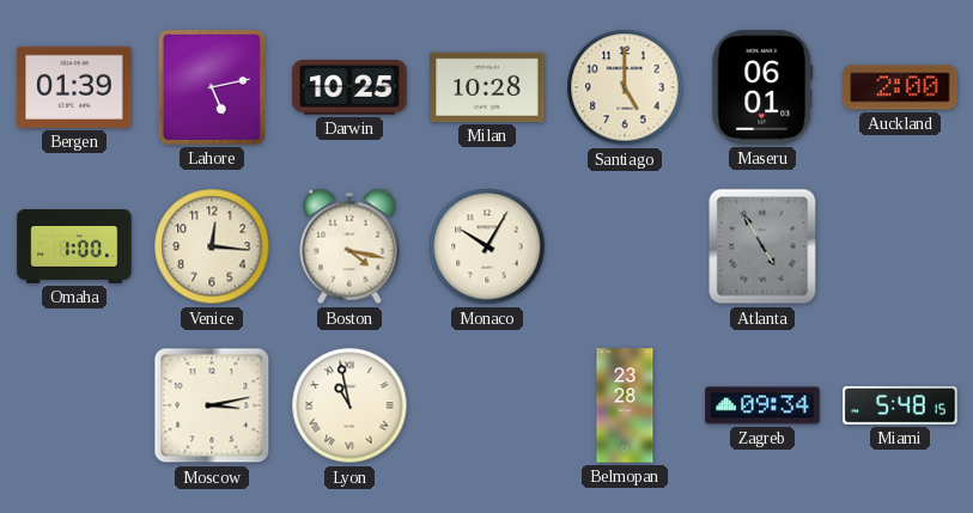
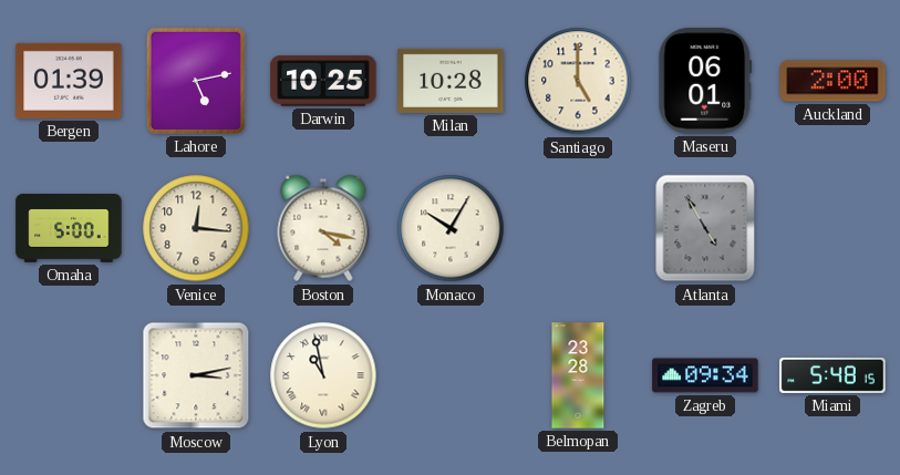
Omaha: 1:00 -> 5:00 (69, 229)
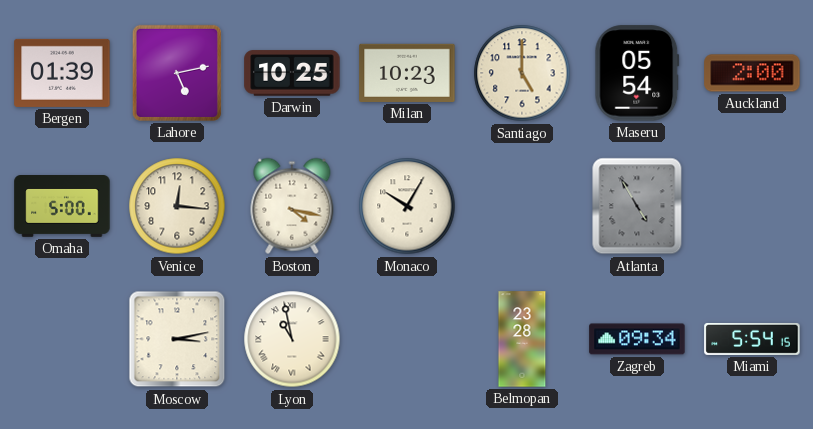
Milan: 10:28 -> 10:23 (407, 73)
Maseru: 06:01 -> 05:54 (637, 73)
Miami: 5:48 -> 5:54 (752, 339)
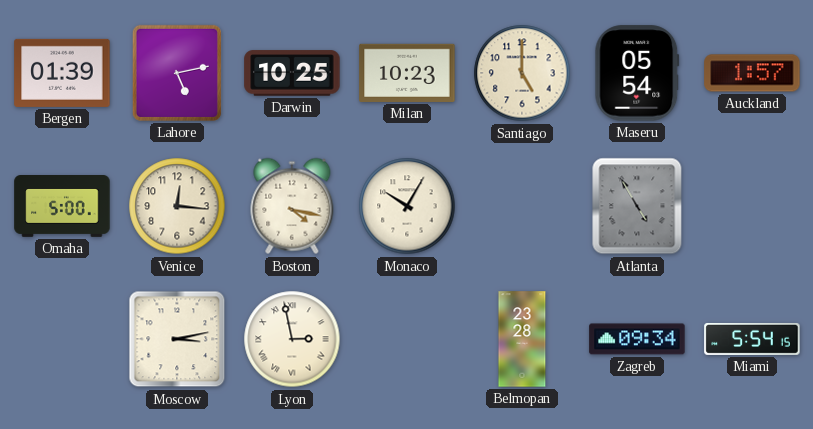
Auckland: 2:00 -> 1:57 (752, 73)
Lyon: 10:58 -> 2:58 (292, 339)
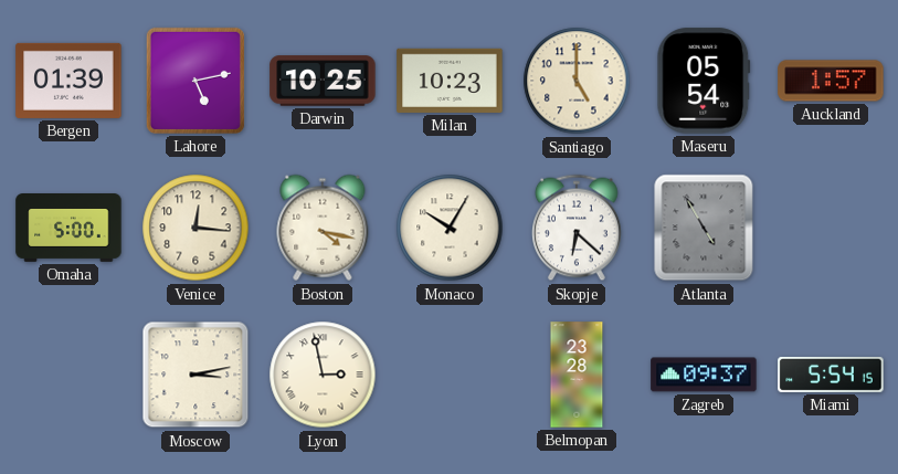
Skopje: none -> 6:22 (578, 228)
Zagreb: 09:34 -> 09:37 (704, 375)
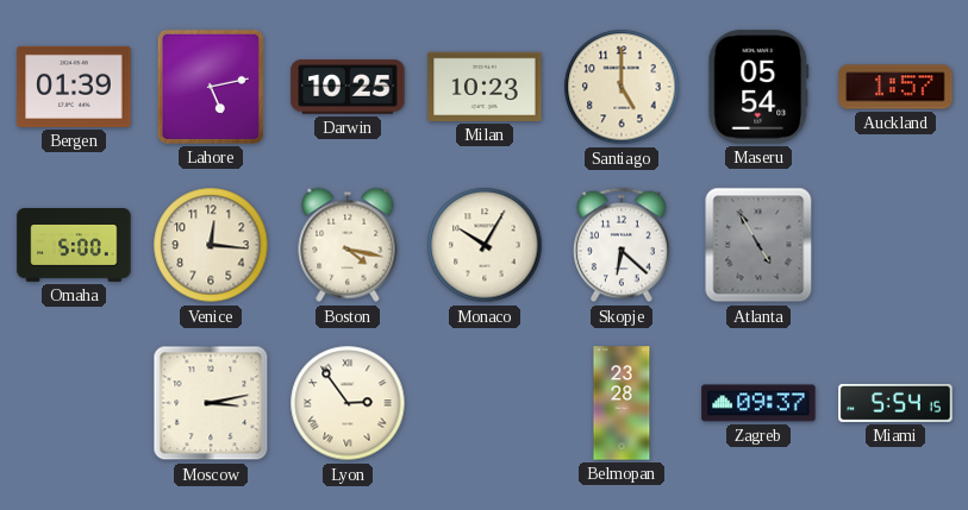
Lyon: 2:58 -> 2:54 (348, 403)
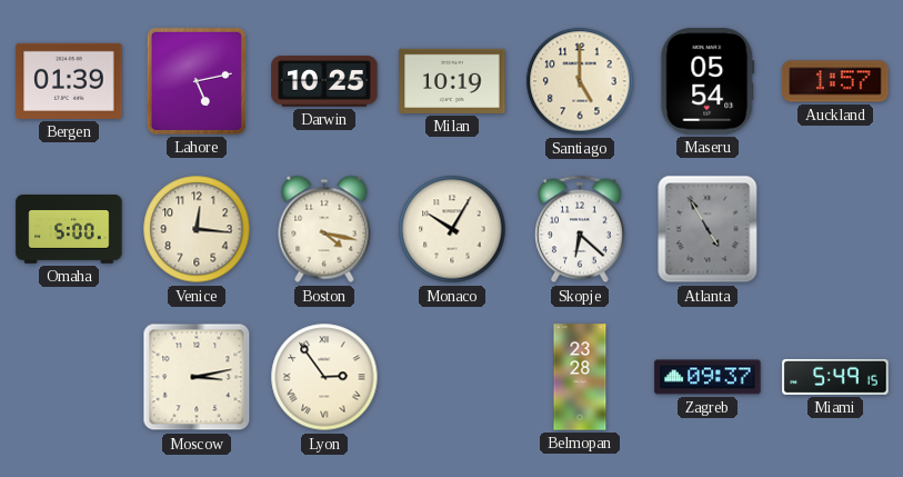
Milan: 10:23 -> 10:19 (452, 81)
Miami: 5:54 -> 5:49 (835, 377)
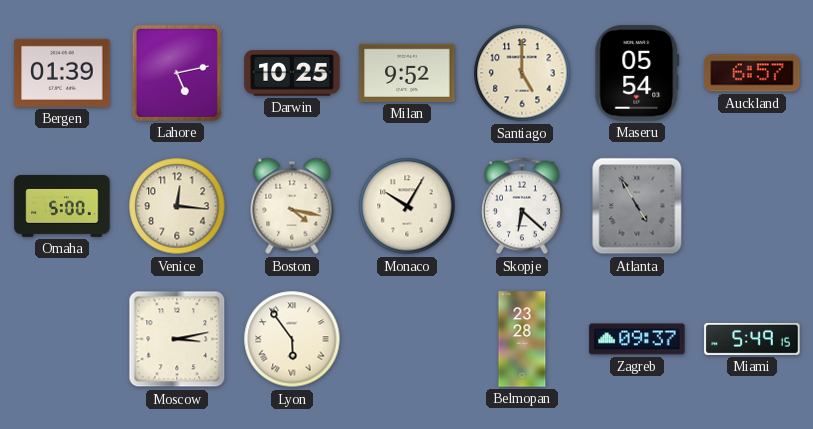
Milan: 10:19 -> 9:52 (407, 73)
Auckland: 1:57 -> 6:57 (752, 73)
Lyon: 2:54 -> 5:54 (292, 339)
